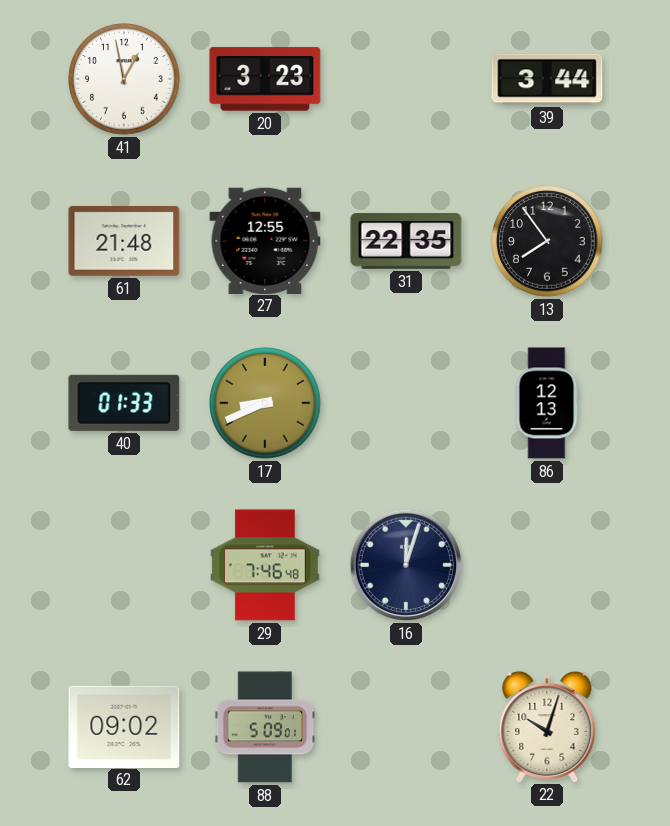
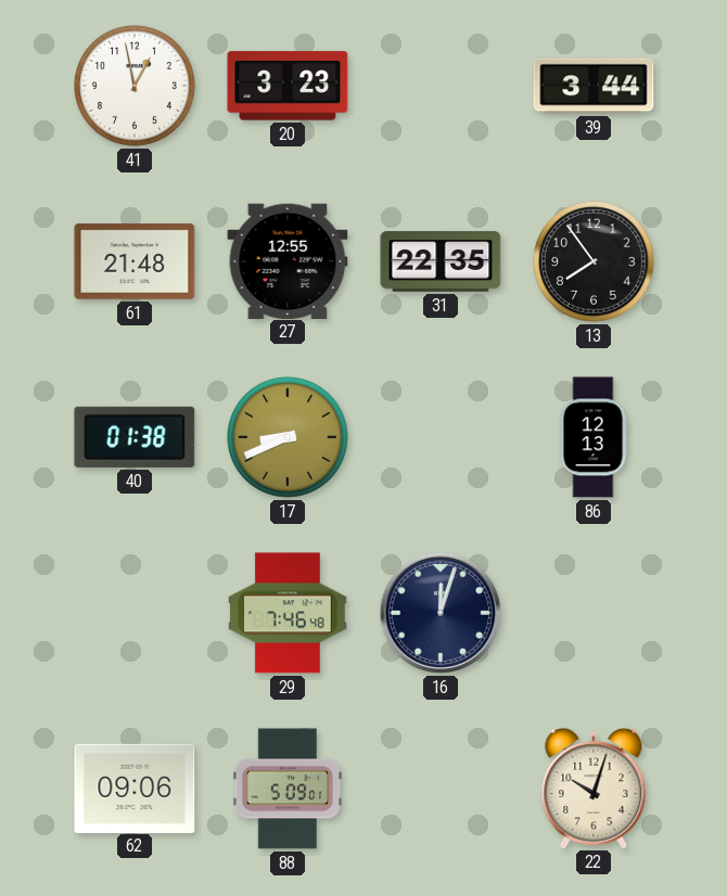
40: 01:33 -> 01:38 (135, 437)
62: 09:02 -> 09:06 (135, 788)
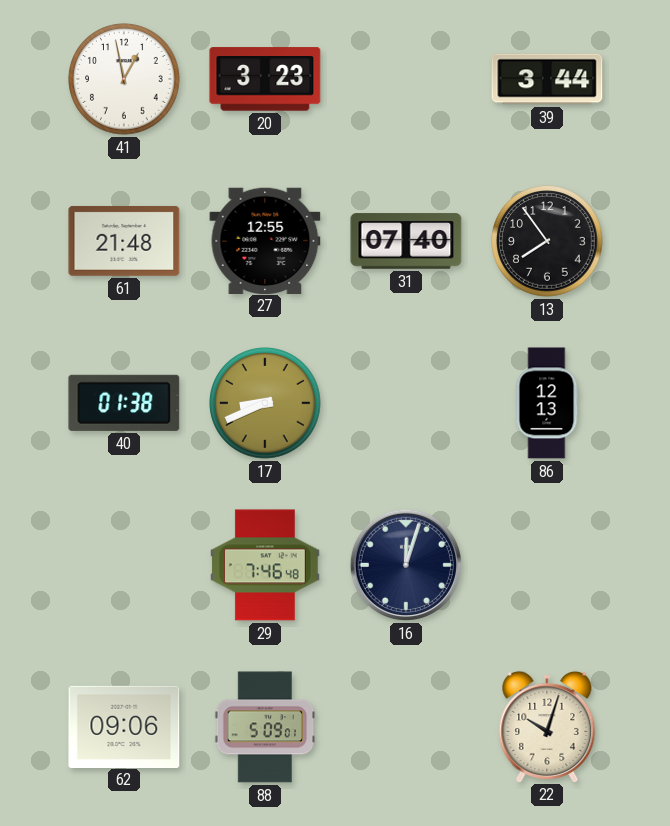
31: 22:35 -> 07:40 (406, 241)
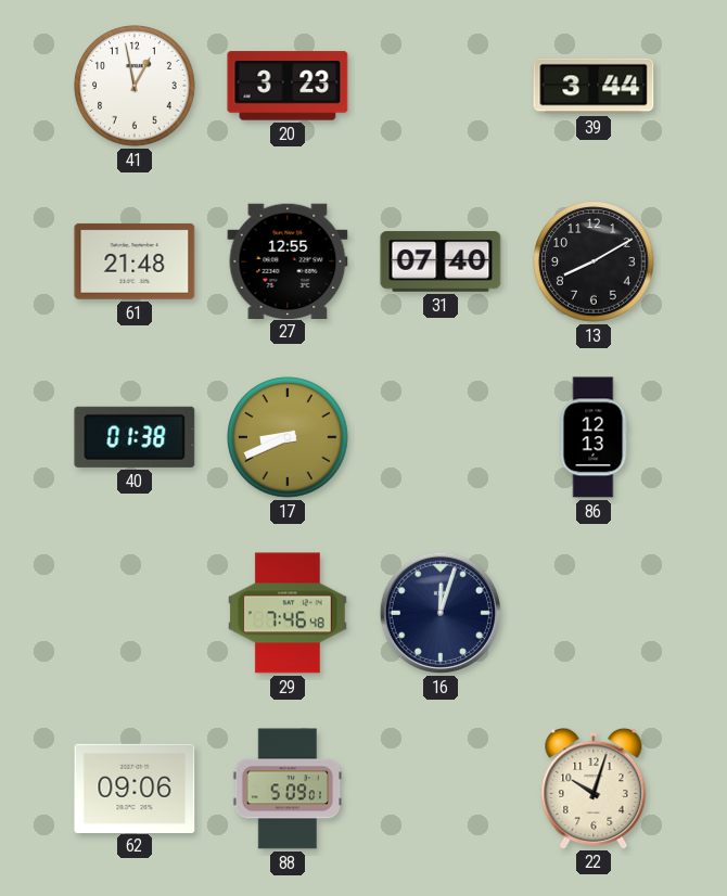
13: 7:54 -> 8:10 (594, 261)
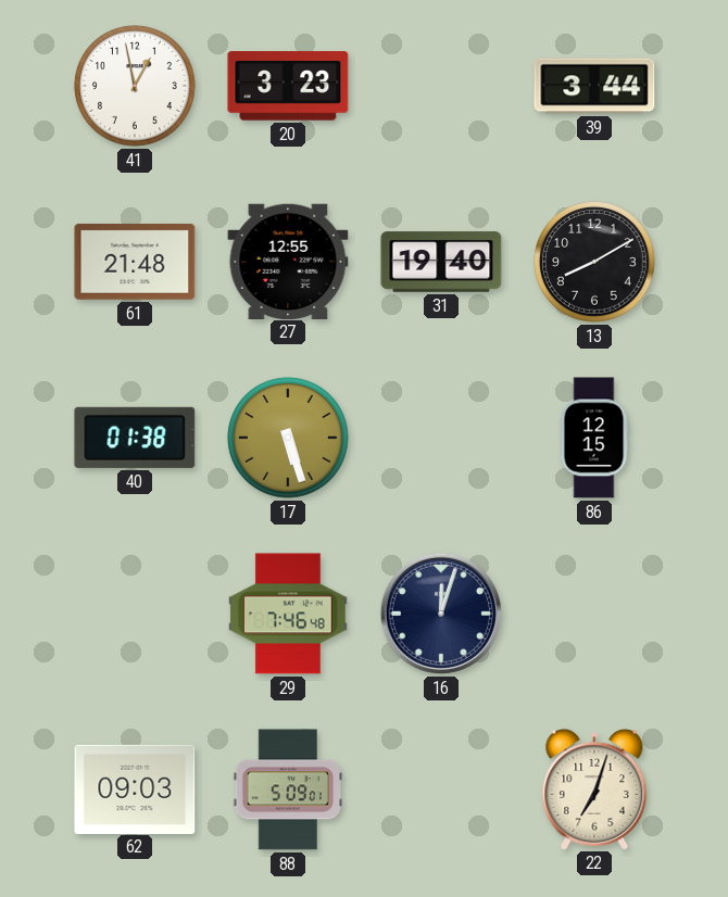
31: 07:40 -> 19:40 (441, 262)
17: 8:41 -> 5:27 (288, 438)
86: 12:13 -> 12:15 (594, 438)
62: 09:06 -> 09:03 (135, 788)
22: 10:03 -> 7:03 (594, 788)
